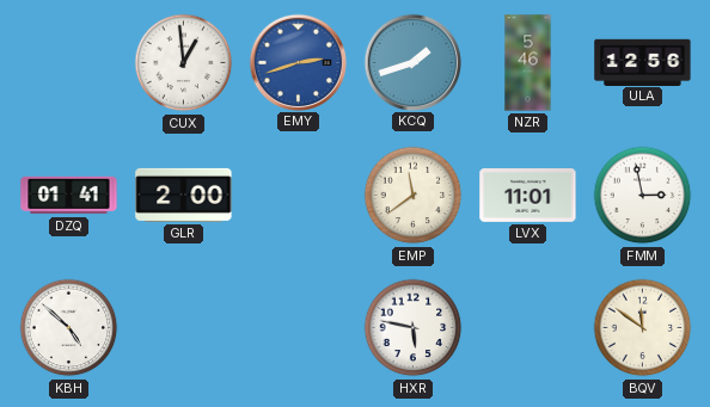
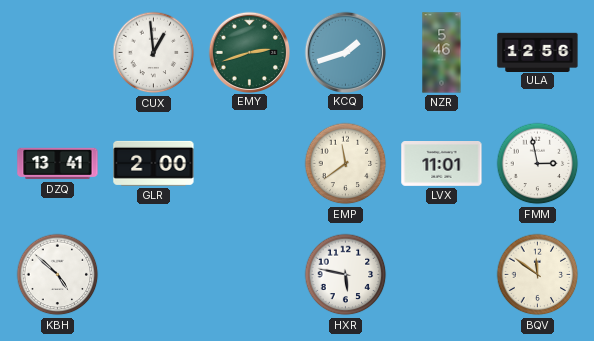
EMY dial: blue -> green (249, 52)
DZQ: 01:41 -> 13:41 (58, 164)
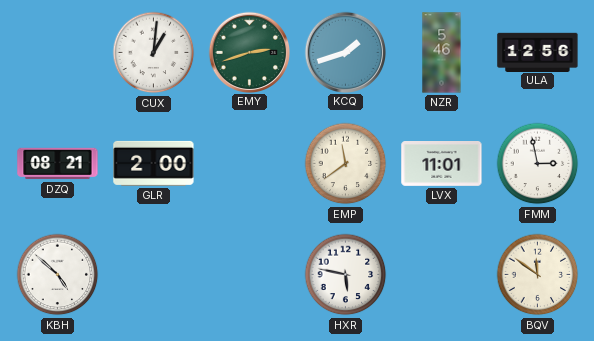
CUX: 12:59 -> 1:01 (154, 53)
DZQ: 13:41 -> 08:21 (58, 164)
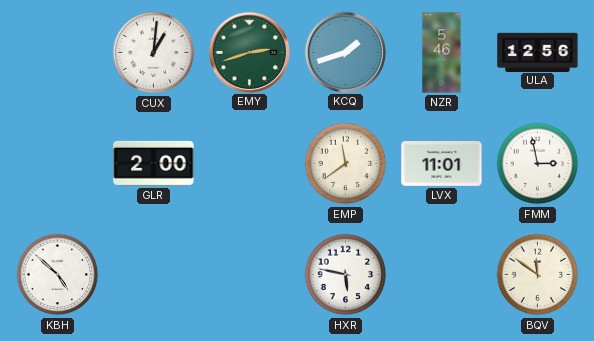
DZQ: 08:21 -> none (58, 164)
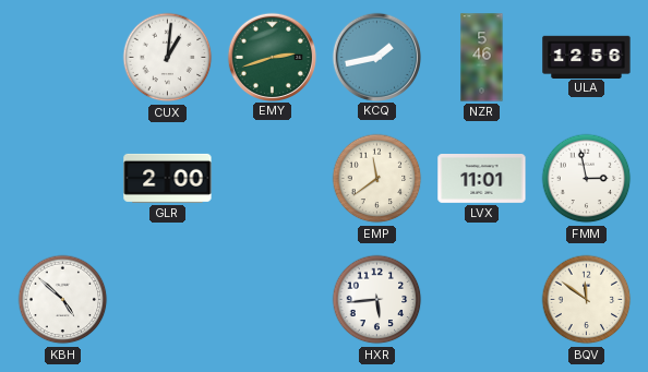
KCQ: 1:42 -> 1:43 (376, 57)
HXR: 5:47 -> 5:44 (377, 300)
